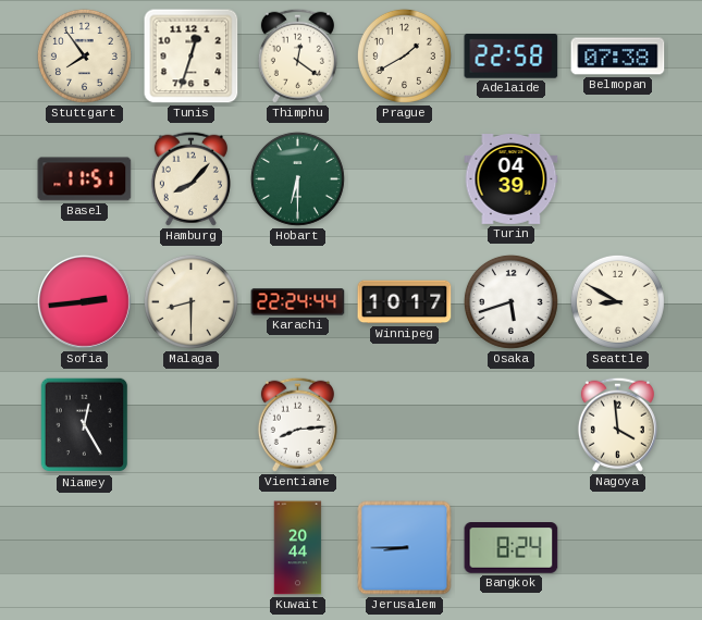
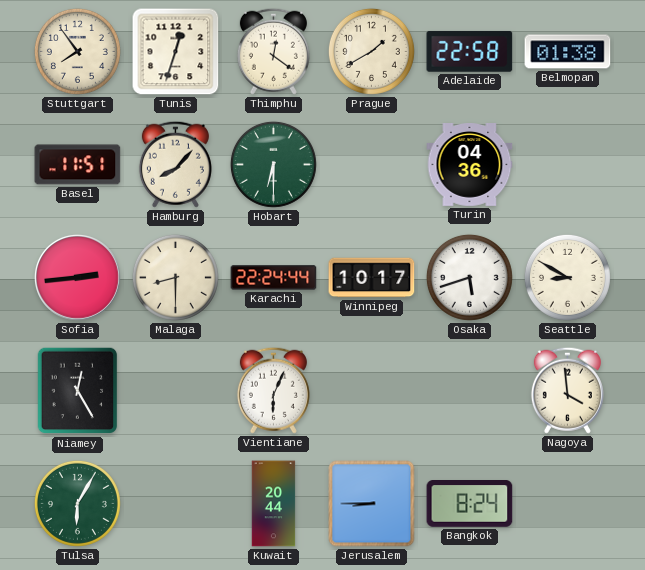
Belmopan: 07:38 -> 01:38 (568, 52)
Turin: 04:39 -> 04:36 (470, 165)
Vientiane: 8:14 -> 6:04 (273, 390)
Tulsa: none -> 6:05 (77, 503)
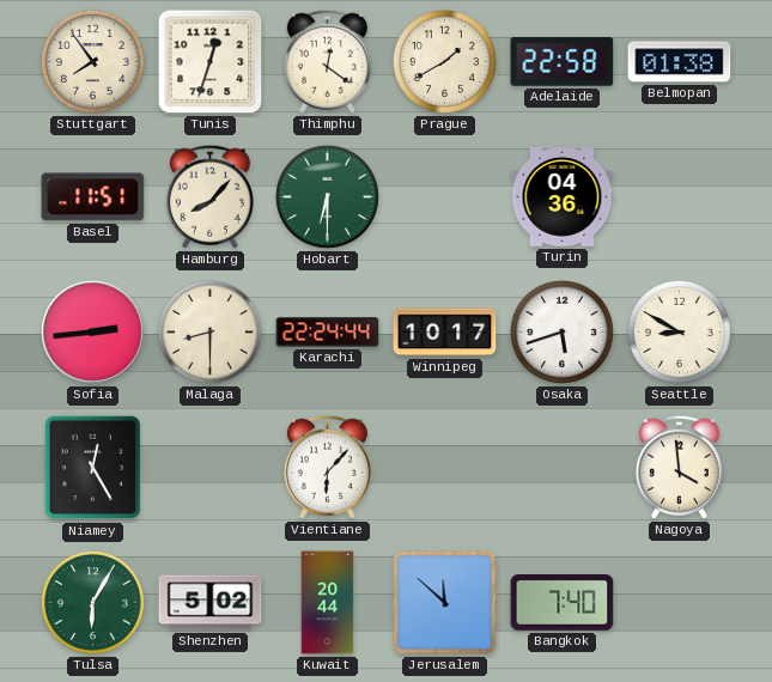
Vientiane: 6:04 -> 6:07 (327, 467)
Shenzhen: none -> 5:02 (211, 603)
Jerusalem: 8:45 -> 11:52 (445, 603)
Bangkok: 8:24 -> 7:40 (563, 603)
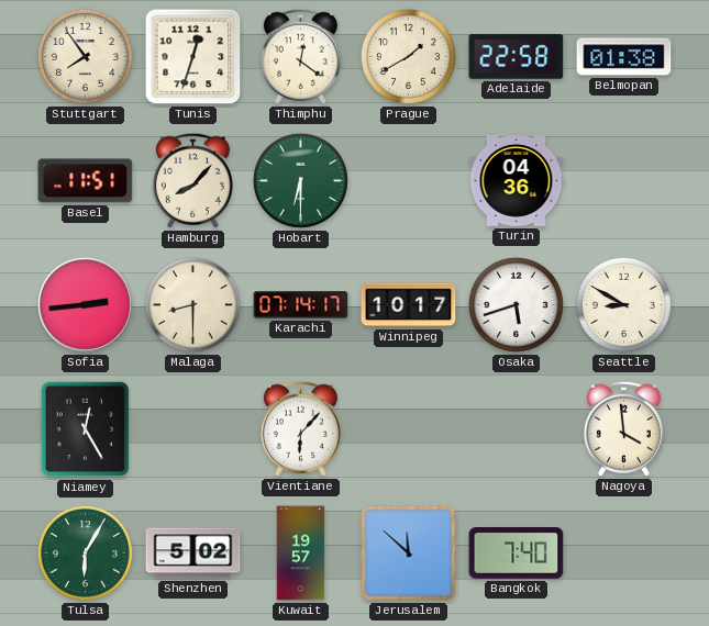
Karachi: 22:24 -> 07:14 (301, 305)
Kuwait: 20:44 -> 19:57 (301, 554)
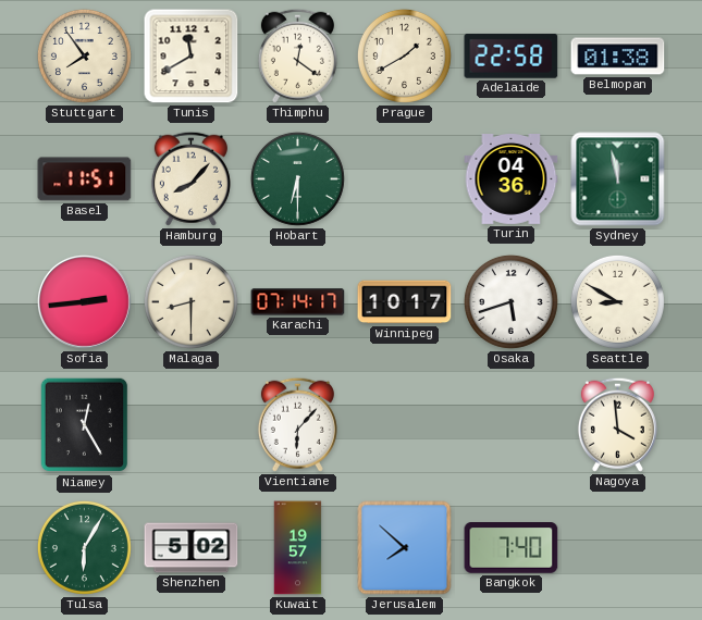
Tunis: 12:33 -> 11:40 (192, 57)
Sydney: none -> 11:58 (618, 179)
Jerusalem: 11:52 -> 7:52 (405, 548)
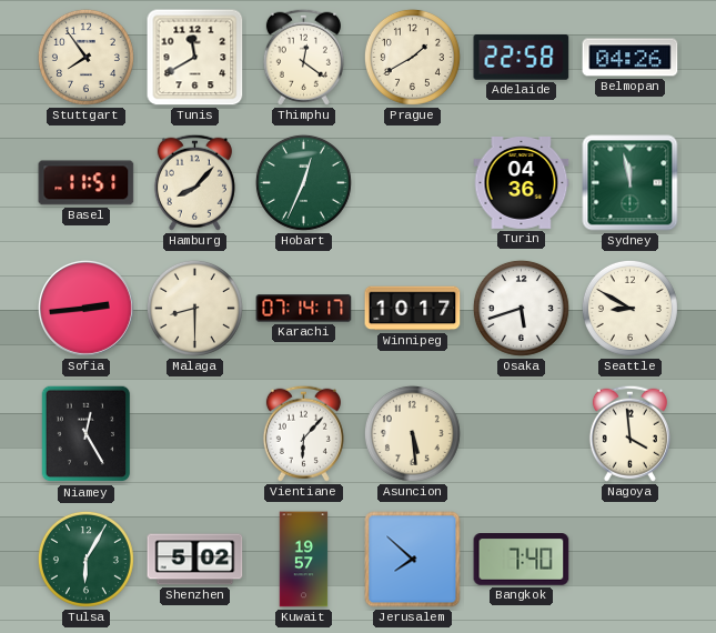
Belmopan: 01:38 -> 04:26 (631, 58)
Hobart: 6:30 -> 12:34 (303, 182)
Asuncion: none -> 5:29 (412, 433)
